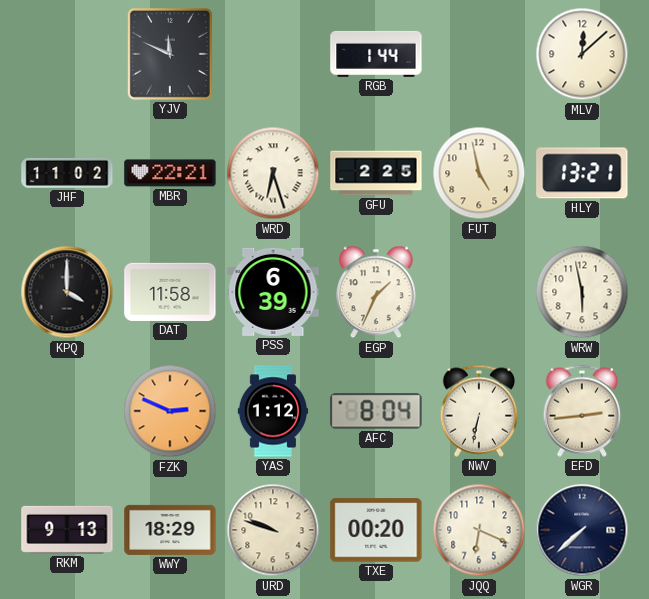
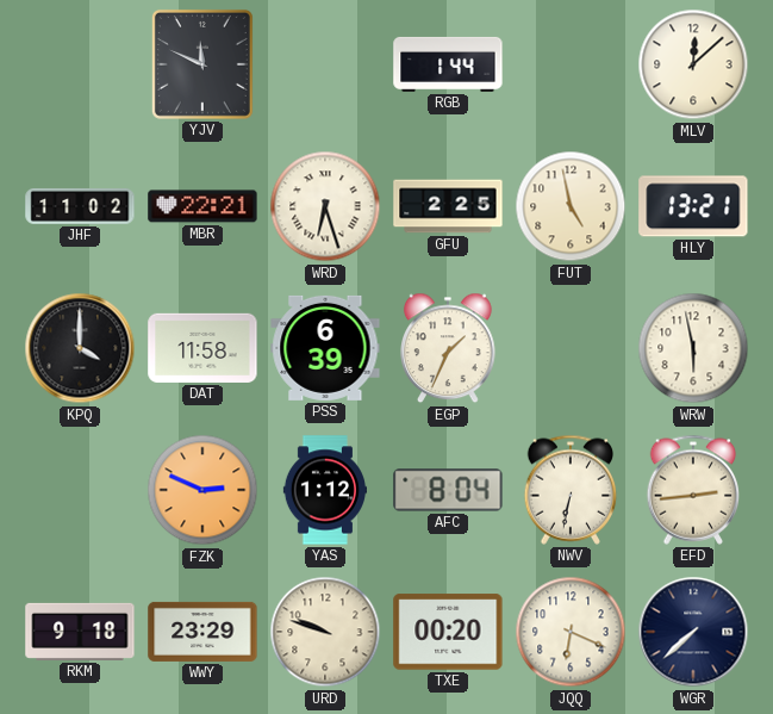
RKM: 9:13 -> 9:18 (80, 632)
WWY: 18:29 -> 23:29 (202, 632)
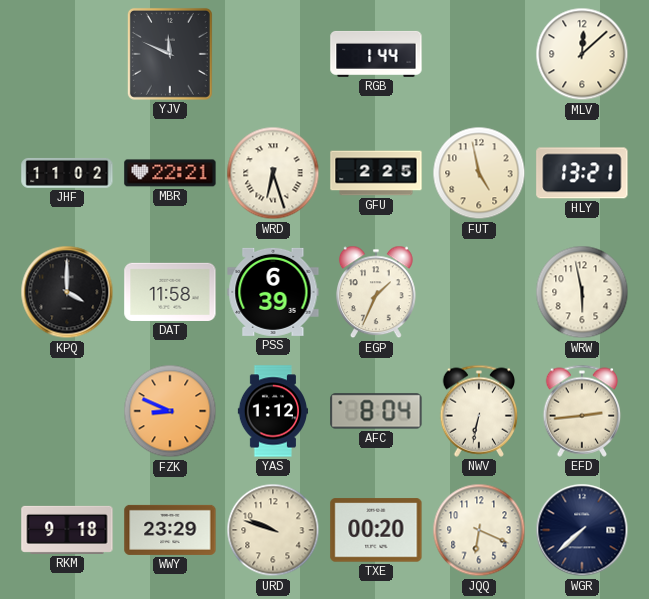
FZK: 2:49 -> 8:49 (170, 411)
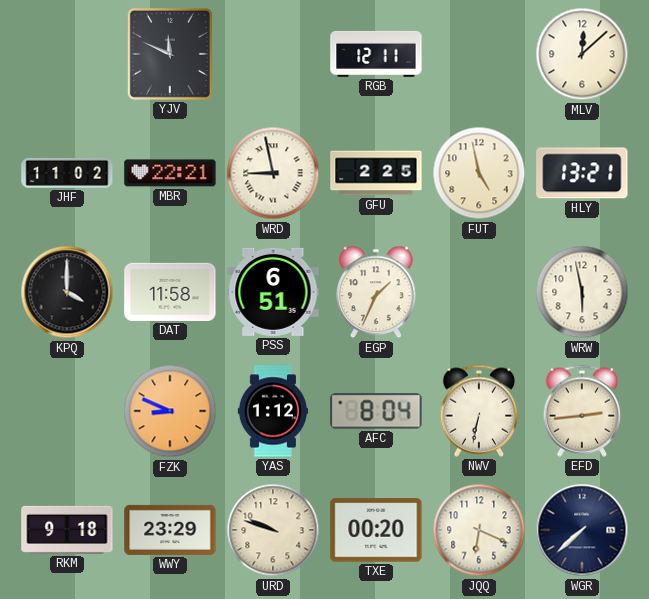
RGB: 1:44 -> 12:11 (376, 54)
WRD: 6:27 -> 8:58 (273, 173)
PSS: 6:39 -> 6:51 (273, 292)
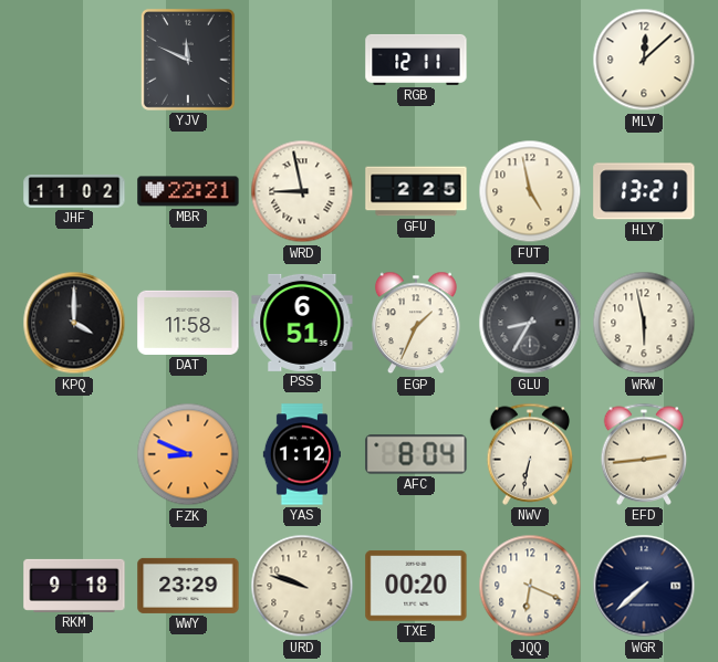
GLU: none -> 8:35 (530, 323)
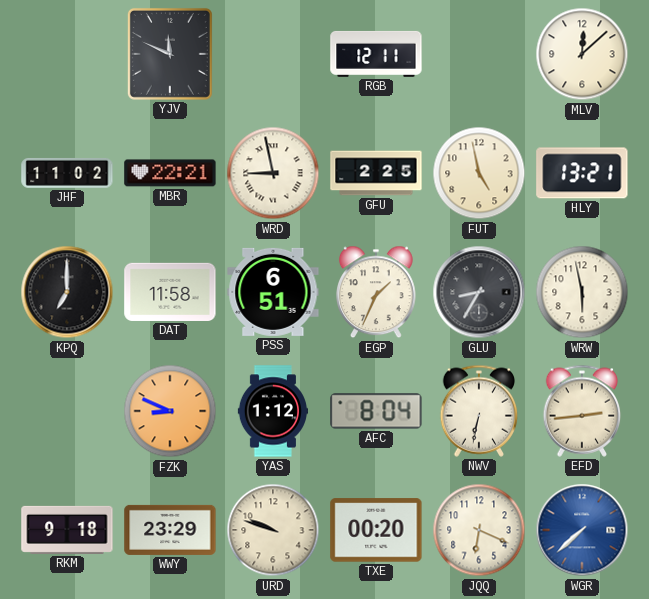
KPQ: 4:00 -> 7:00 (67, 292)
WGR dial: navy -> blue (582, 530)
